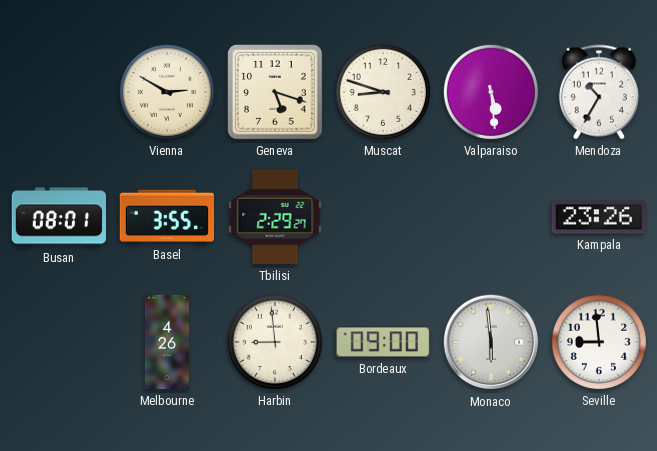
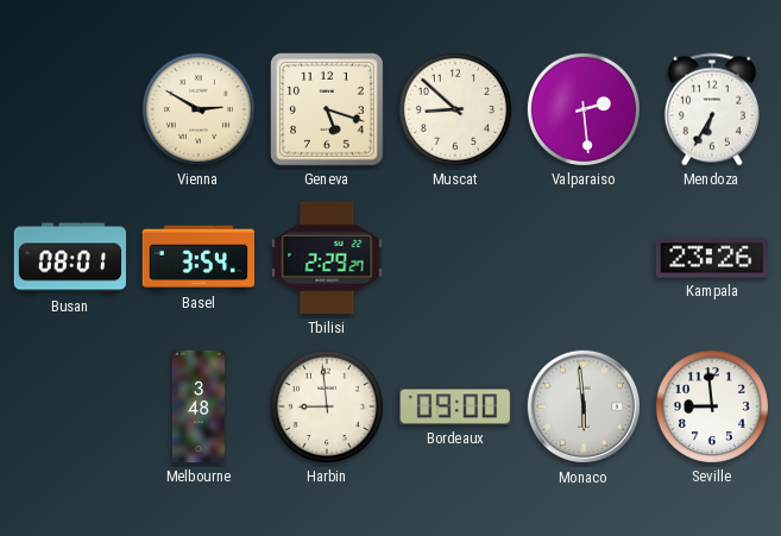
Muscat: 8:48 -> 8:52 (455, 109)
Valparaiso: 5:29 -> 2:29 (584, 109)
Mendoza: 10:35 -> 6:35 (712, 109)
Basel: 3:55 -> 3:54 (197, 258)
Melbourne: 4:26 -> 3:48 (199, 406)
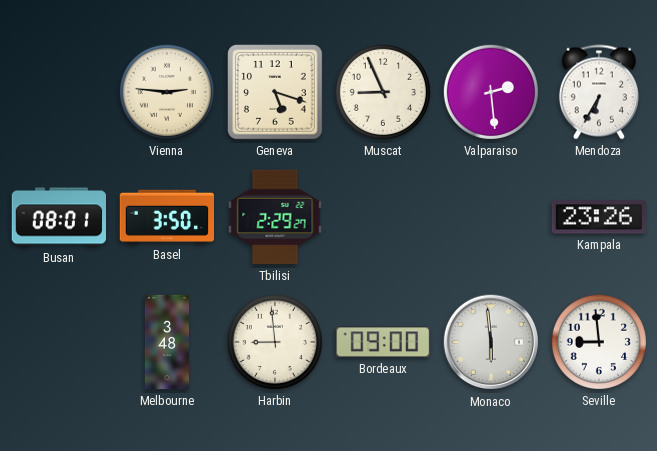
Vienna: 2:50 -> 2:46 (167, 92)
Muscat: 8:52 -> 8:56 (383, 92)
Basel: 3:54 -> 3:50 (166, 217)
